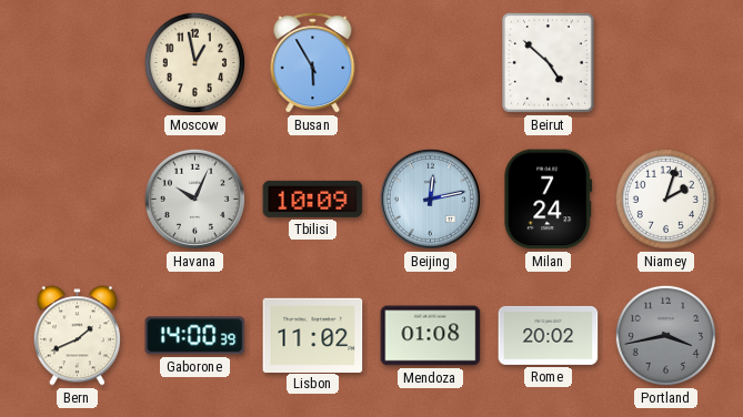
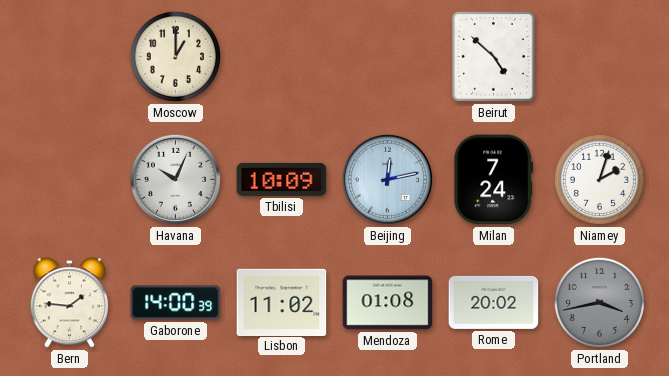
Moscow: 12:58 -> 1:00 (175, 56)
Busan: 5:55 -> none (313, 63)
Bern: 1:41 -> 1:46 (69, 303)
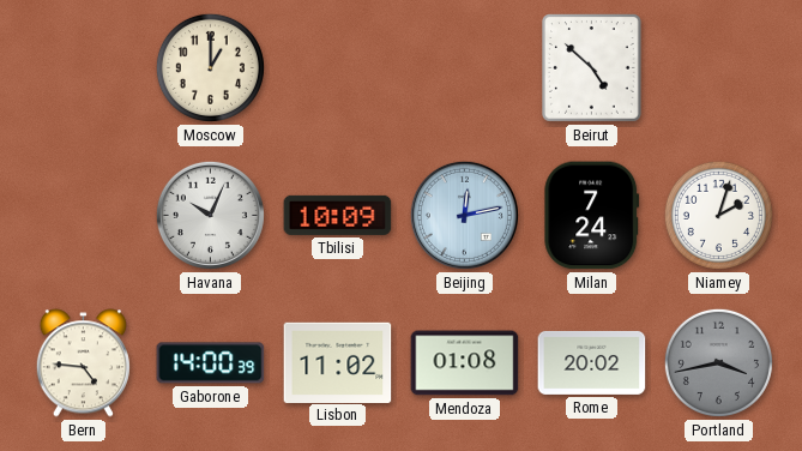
Bern: 1:46 -> 4:46 (83, 363)
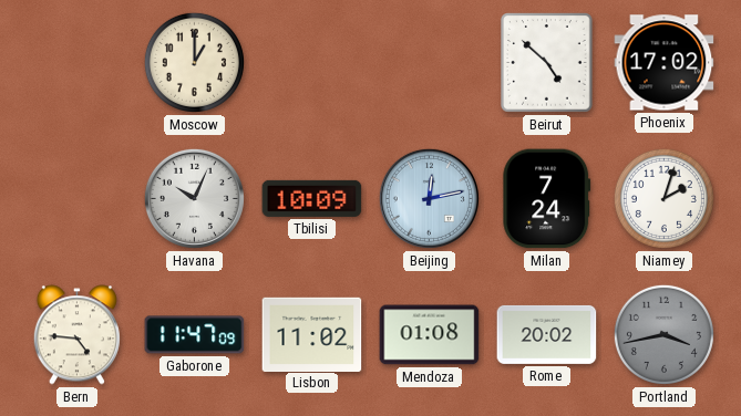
Phoenix: none -> 17:02 (665, 63)
Gaborone: 14:00 -> 11:47 (195, 335)
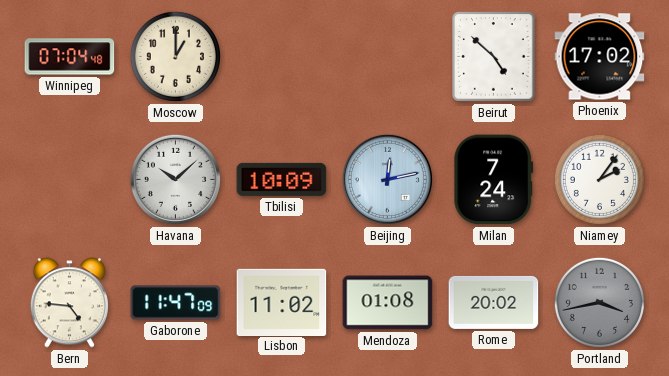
Winnipeg: none -> 07:04 (70, 57)
Havana: 10:04 -> 10:08 (175, 179)
Niamey: 2:03 -> 2:06 (599, 179)
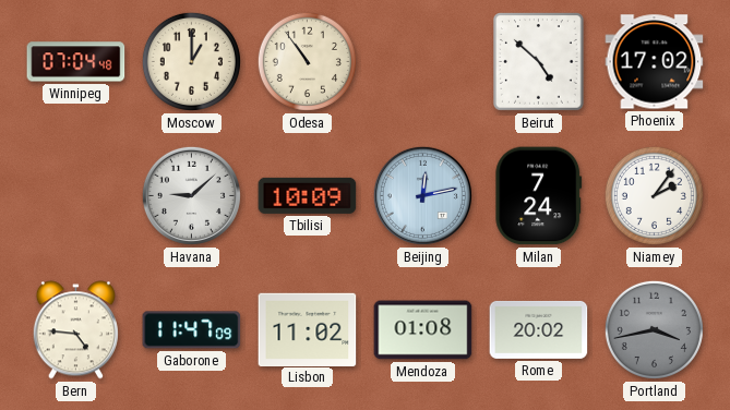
Odesa: none -> 10:54 (307, 61)
Havana: 10:08 -> 9:08 (191, 195)
